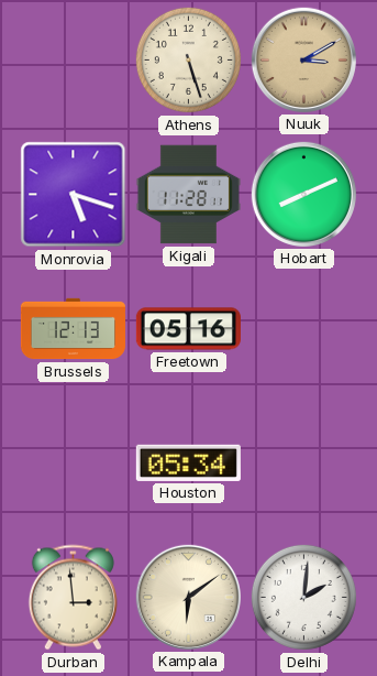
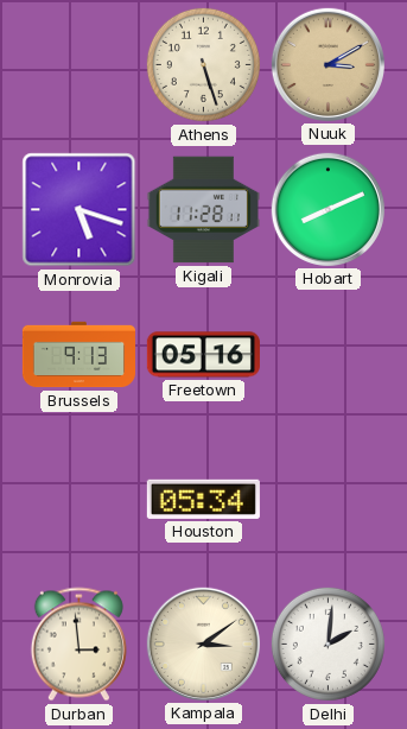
Brussels: 12:13 -> 9:13 (78, 355)
Kampala: 6:09 -> 3:09 (203, 644)
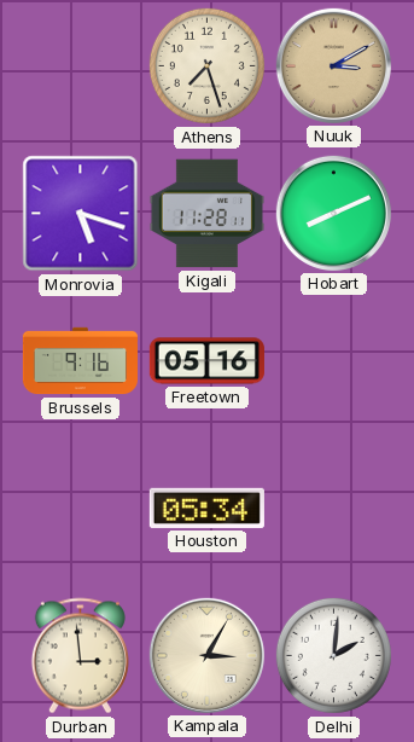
Athens: 5:27 -> 7:27 (206, 65)
Brussels: 9:13 -> 9:16 (80, 361)
Kampala: 3:09 -> 3:05 (206, 655)
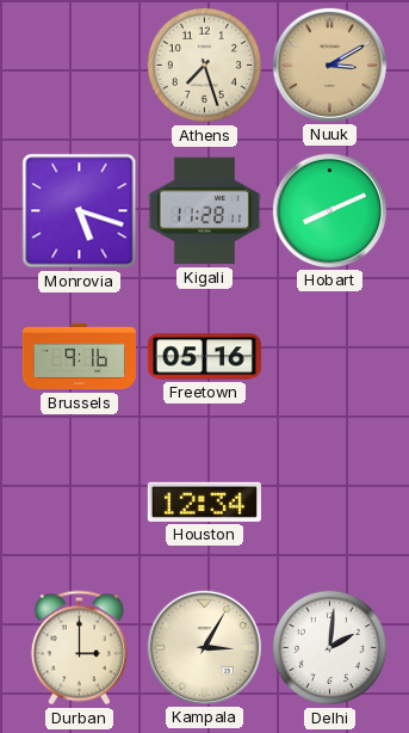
Houston: 05:34 -> 12:34 (204, 501)
Durban: 2:59 -> 3:00 (79, 648)
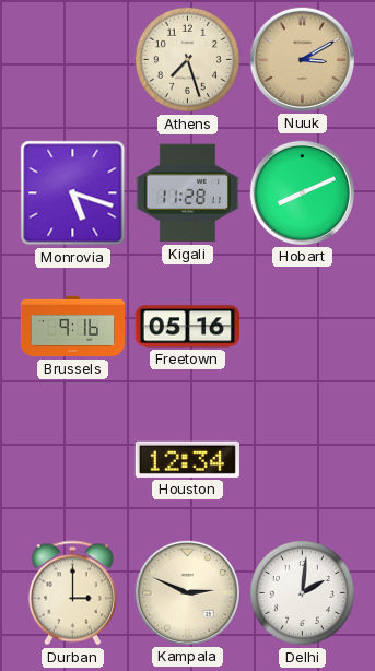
Kampala: 3:05 -> 2:49 (187, 592)
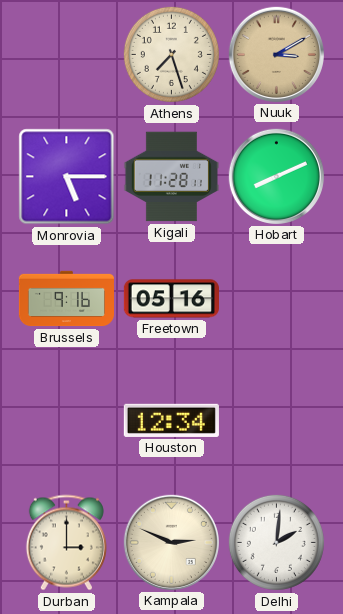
Monrovia: 5:18 -> 5:15 (67, 177)
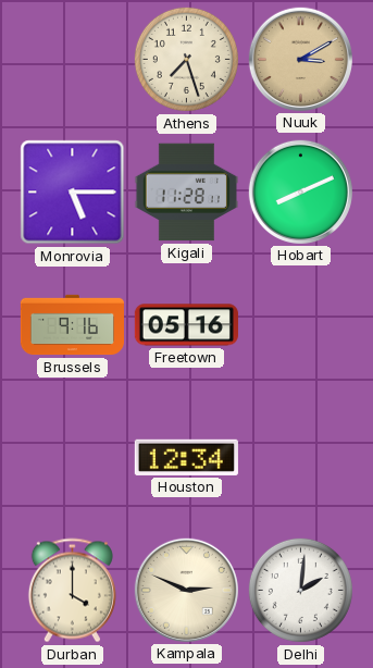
Durban: 3:00 -> 4:00 (72, 591)
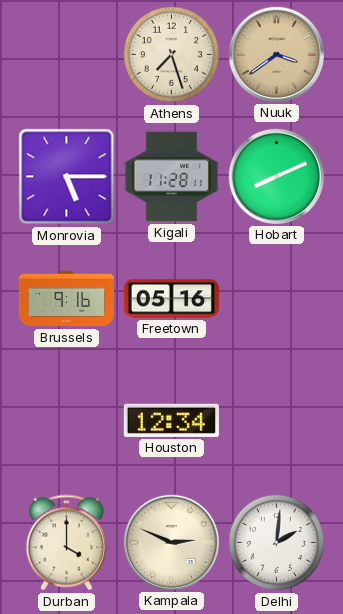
Nuuk: 3:10 -> 3:39 (276, 54)
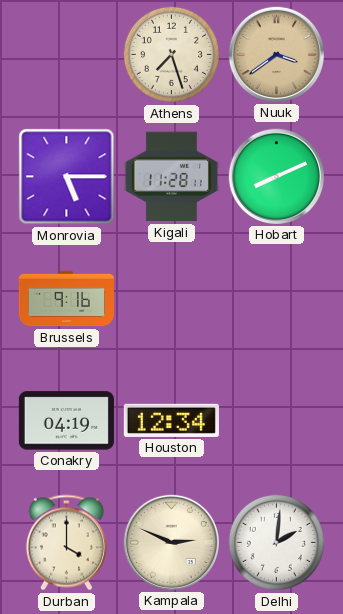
Freetown: 05:16 -> none (171, 299)
Conakry: none -> 04:19 (66, 421)
